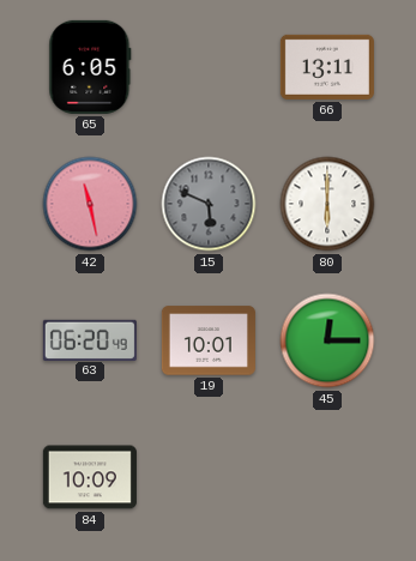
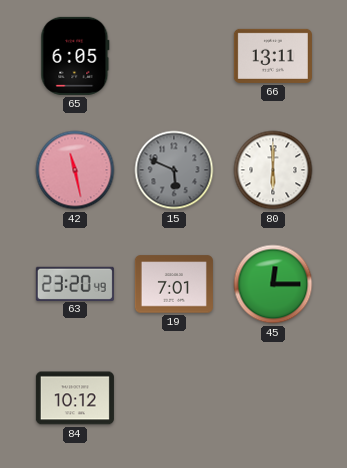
63: 06:20 -> 23:20 (75, 283)
19: 10:01 -> 7:01 (174, 284)
84: 10:09 -> 10:12 (75, 398)
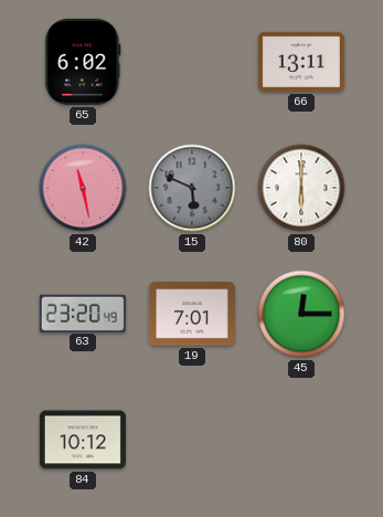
65: 6:05 -> 6:02 (83, 62)
